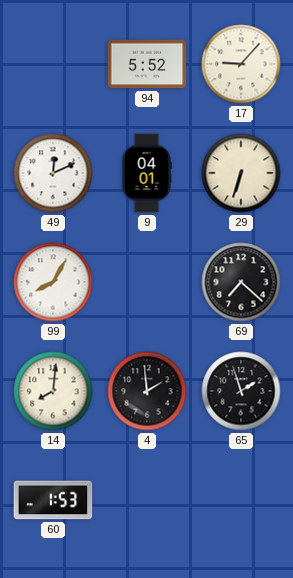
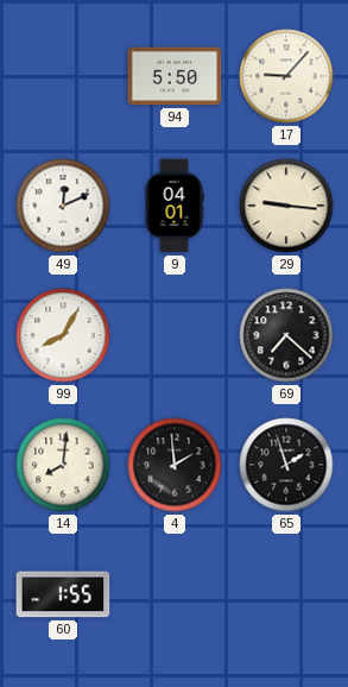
94: 5:52 -> 5:50 (175, 76)
29: 6:33 -> 9:16 (286, 206)
60: 1:53 -> 1:55 (63, 594)
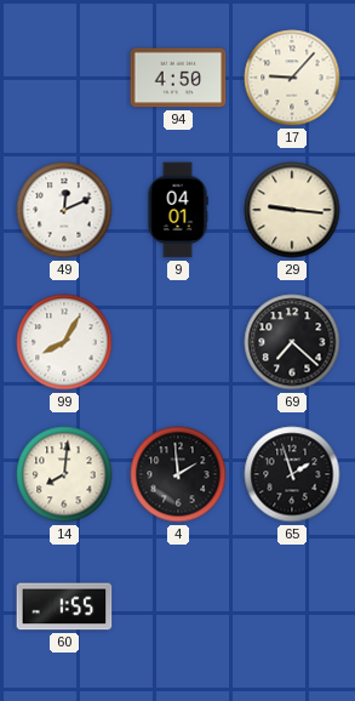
94: 5:50 -> 4:50 (178, 78)
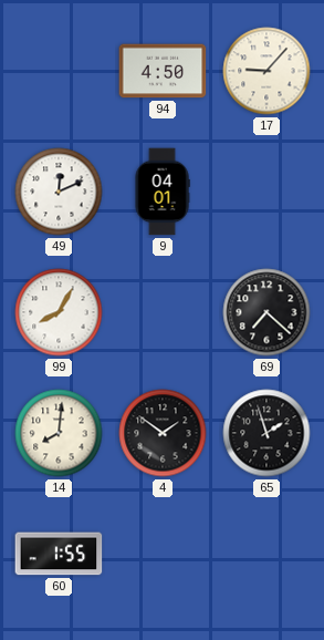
29: 9:16 -> none (292, 210)
4: 1:59 -> 1:51 (163, 433)
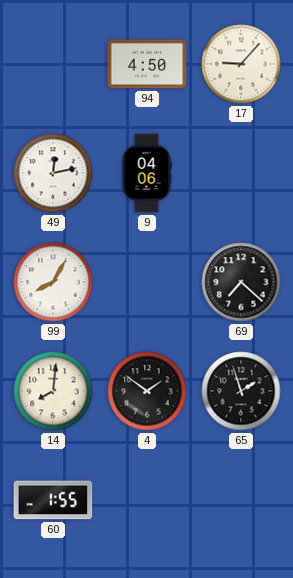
49: 12:11 -> 12:13 (53, 173)
9: 04:01 -> 04:06 (147, 173)
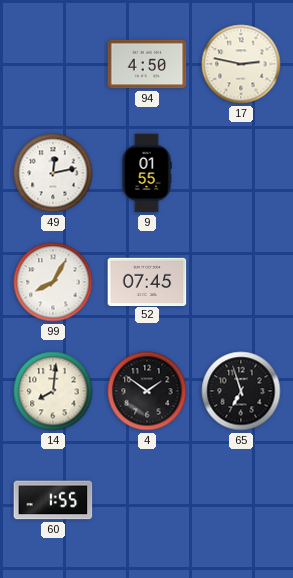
17: 9:07 -> 2:47 (241, 64)
9: 04:06 -> 01:55 (147, 173)
52: none -> 07:45 (147, 281)
69: 7:22 -> none (241, 282)
65: 1:57 -> 6:57 (241, 391)
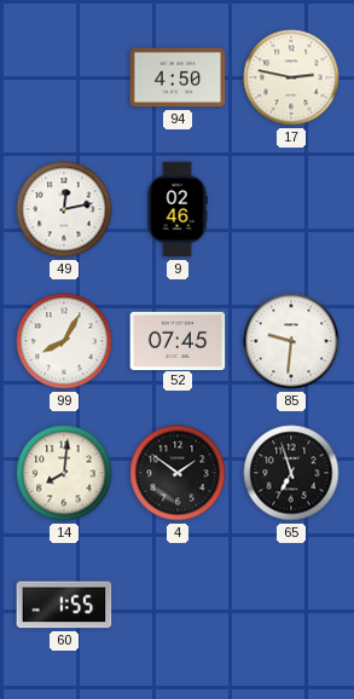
9: 01:55 -> 02:46 (178, 209)
85: none -> 9:31 (291, 341)
